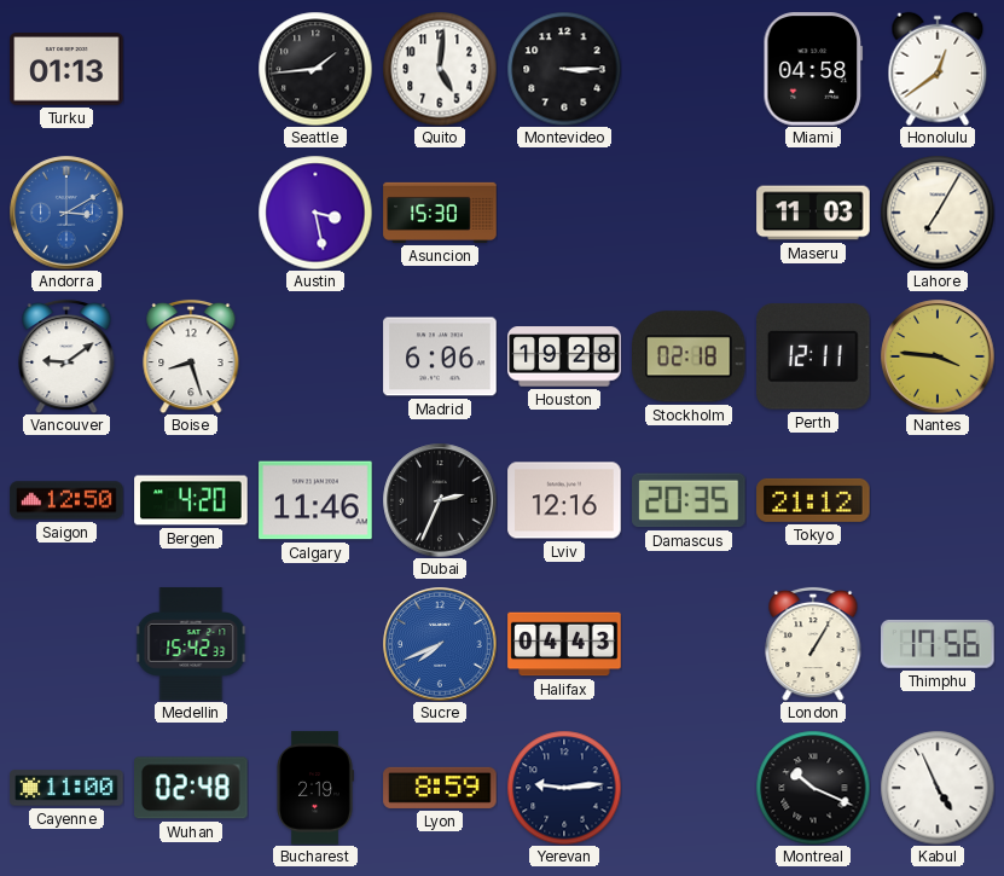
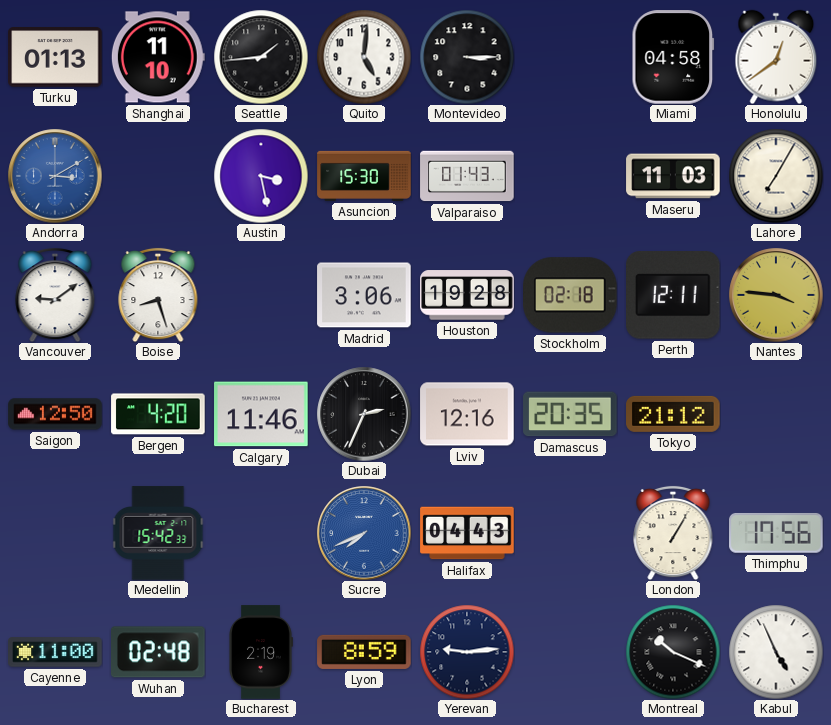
Shanghai: none -> 11:10 (158, 57)
Valparaiso: none -> 01:43 (467, 176)
Madrid: 6:06 -> 3:06 (364, 295)
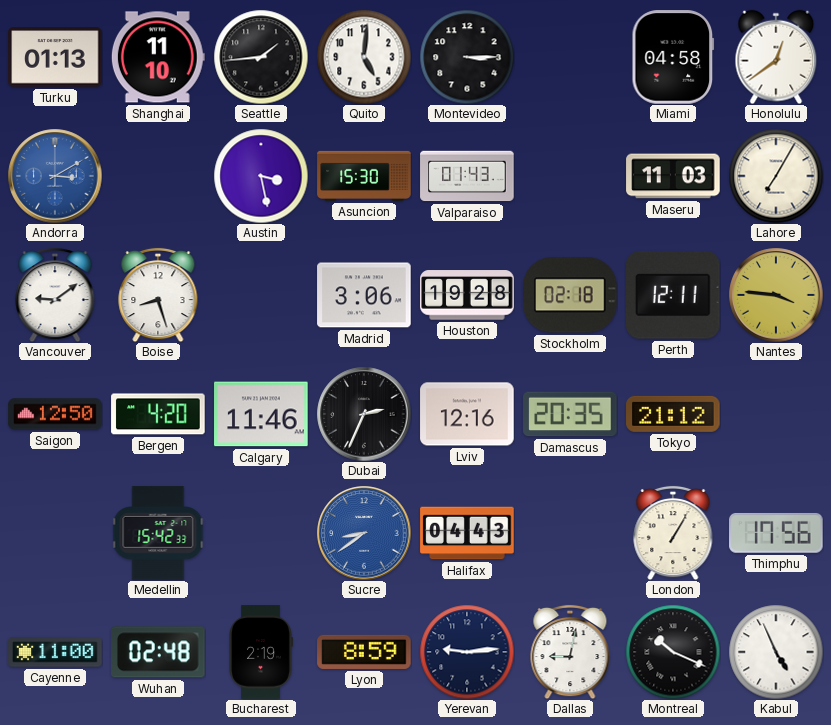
Sucre: 7:41 -> 8:39 (364, 533)
Dallas: none -> 9:02 (570, 652)
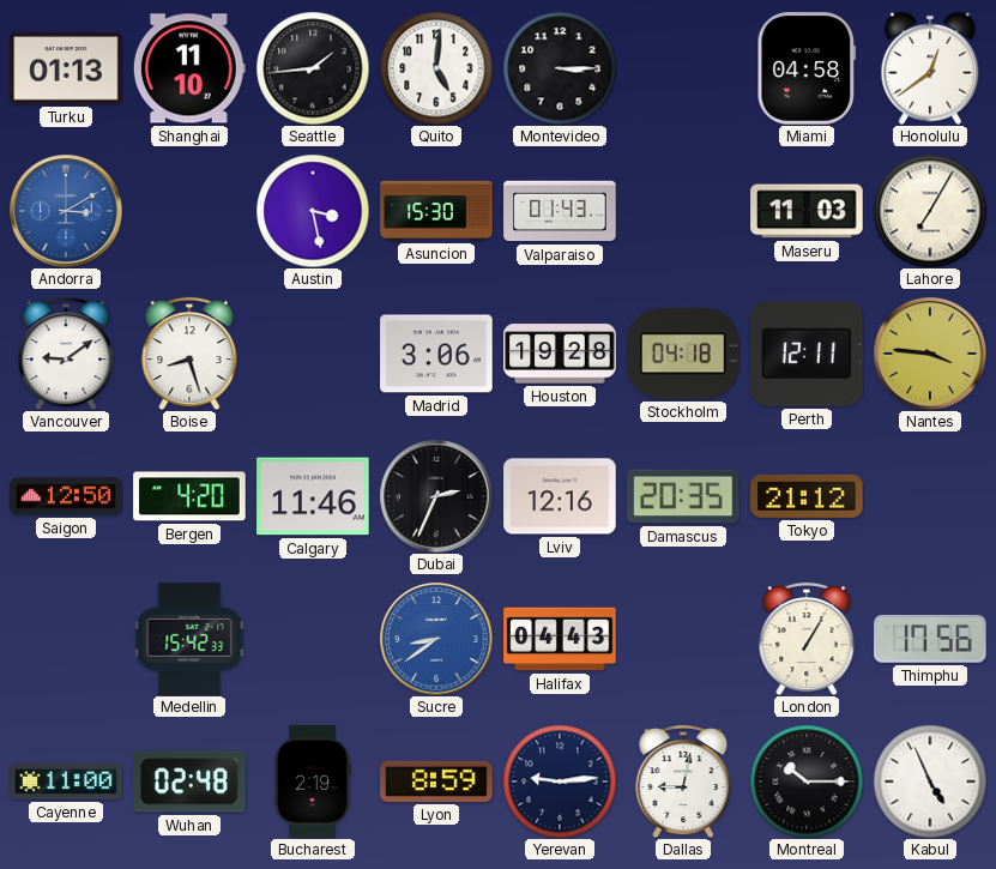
Stockholm: 02:18 -> 04:18 (683, 354)
Montreal: 10:19 -> 10:15 (807, 782)
